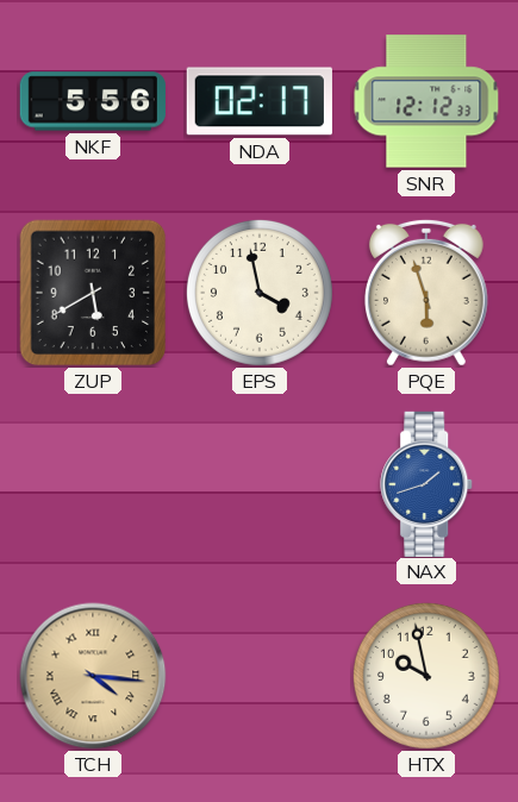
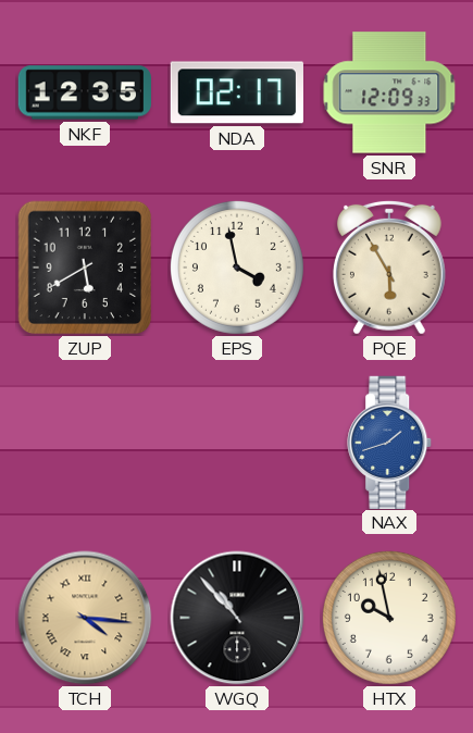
NKF: 5:56 -> 12:35 (84, 92)
SNR: 12:12 -> 12:09 (389, 92)
PQE: 5:57 -> 5:55 (389, 268)
WGQ: none -> 10:53 (237, 618)
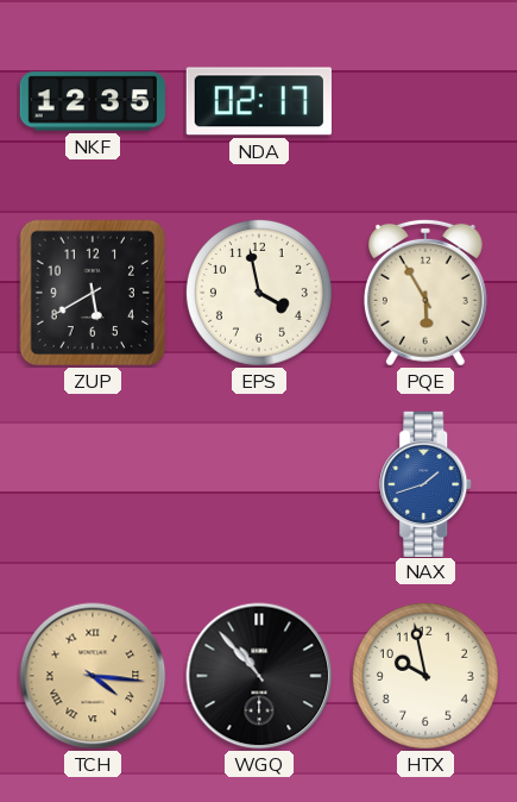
SNR: 12:09 -> none (389, 92)
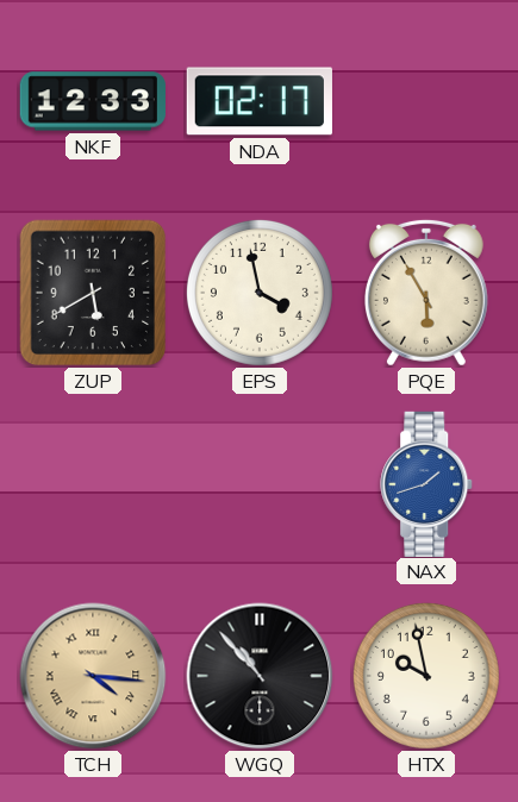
NKF: 12:35 -> 12:33 (92, 101)
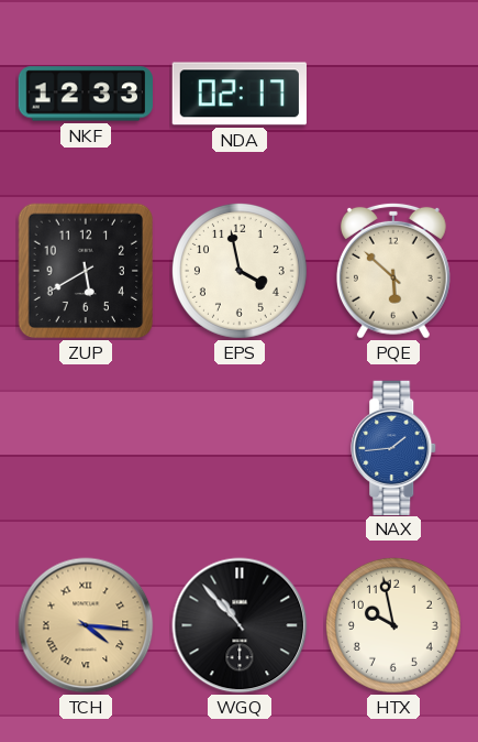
PQE: 5:55 -> 5:52 (393, 271)
NAX: 1:42 -> 1:44 (394, 447)
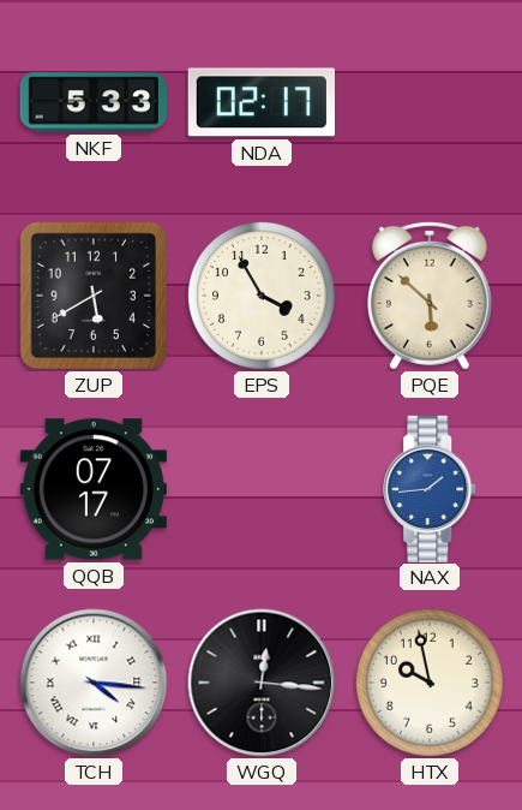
NKF: 12:33 -> 5:33 (92, 102)
EPS: 3:58 -> 3:55 (262, 296)
QQB: none -> 07:17 (94, 489)
TCH dial: champagne -> white (94, 683)
WGQ: 10:53 -> 12:16 (262, 683)
